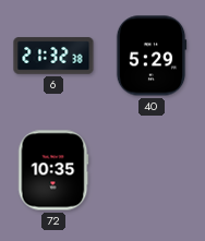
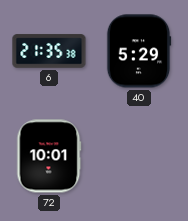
6: 21:32 -> 21:35 (49, 51)
72: 10:35 -> 10:01 (49, 156)
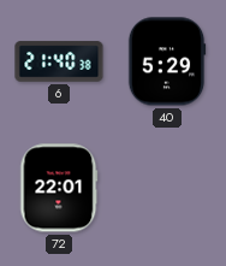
6: 21:35 -> 21:40 (59, 61)
72: 10:01 -> 22:01 (59, 188)
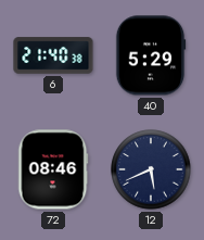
72: 22:01 -> 08:46 (53, 169)
12: none -> 5:41 (151, 169)
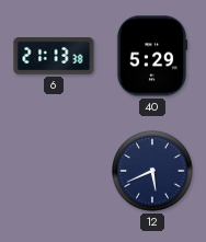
6: 21:40 -> 21:13 (54, 56)
72: 08:46 -> none (53, 169)
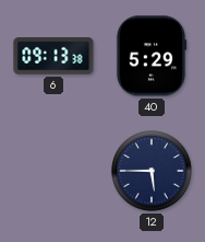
6: 21:13 -> 09:13 (53, 56)
12: 5:41 -> 5:45 (152, 171)
